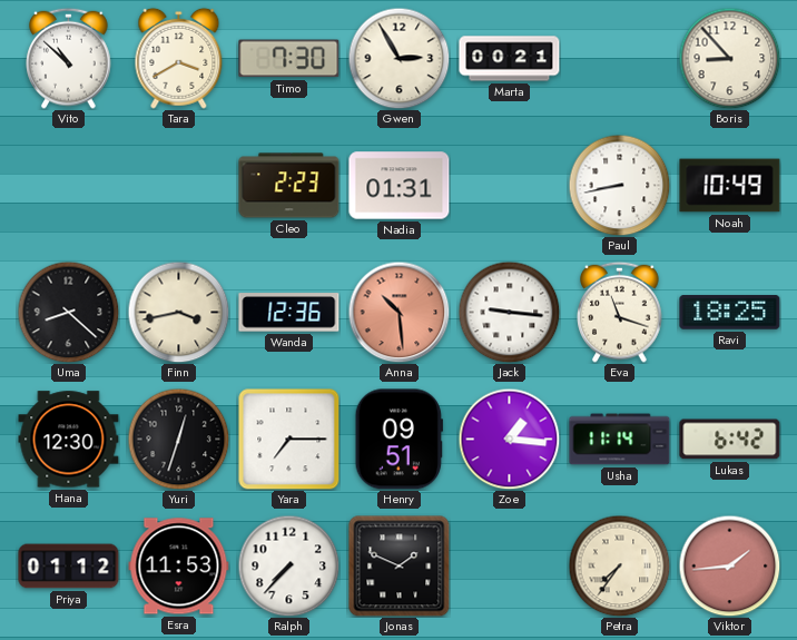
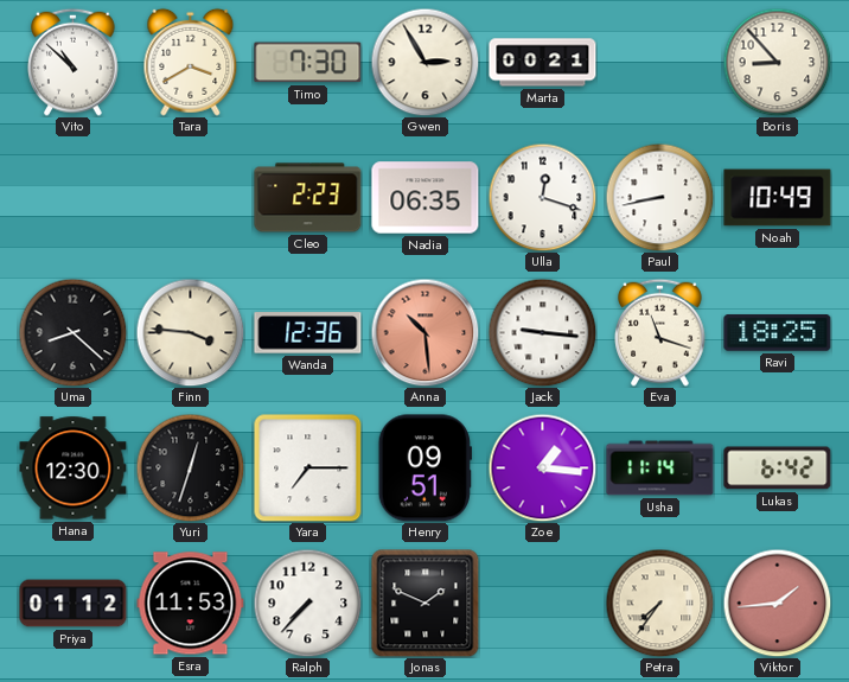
Nadia: 01:31 -> 06:35 (426, 198)
Ulla: none -> 12:18 (542, 197)
Finn: 3:43 -> 3:46 (190, 332)
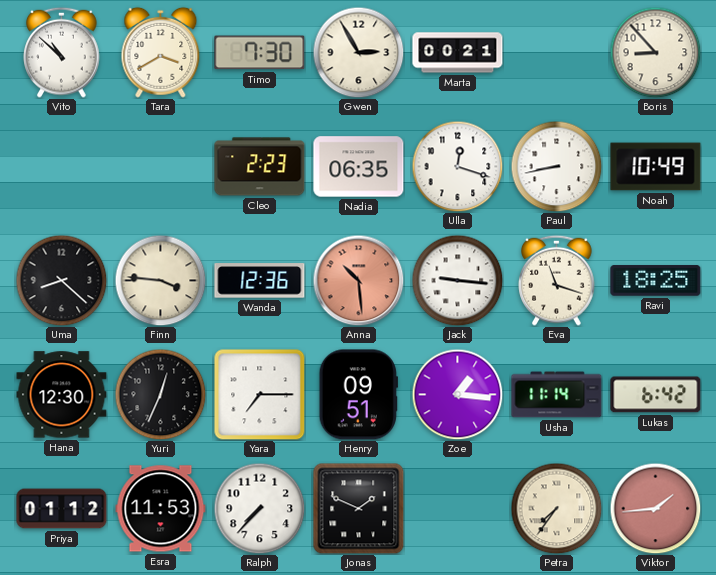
Yuri: 12:33 -> 12:34 (160, 394)
